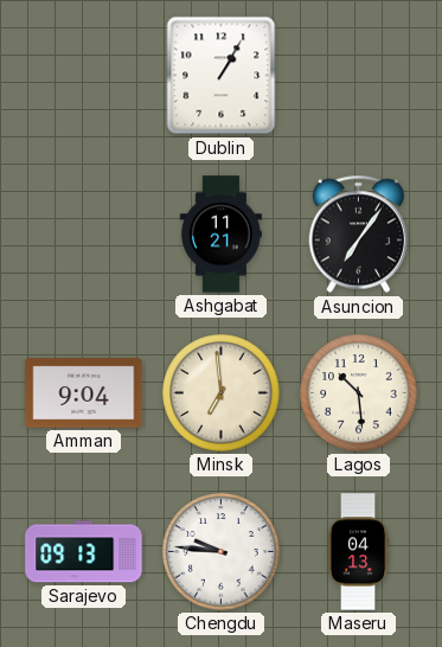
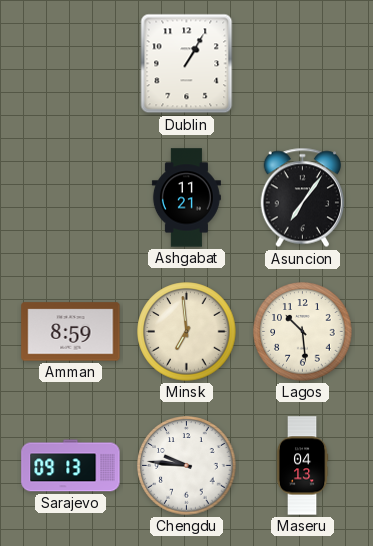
Amman: 9:04 -> 8:59 (71, 332)
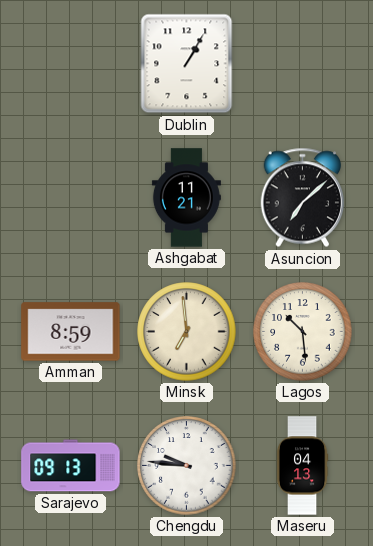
Asuncion: 7:06 -> 7:08 (303, 198)
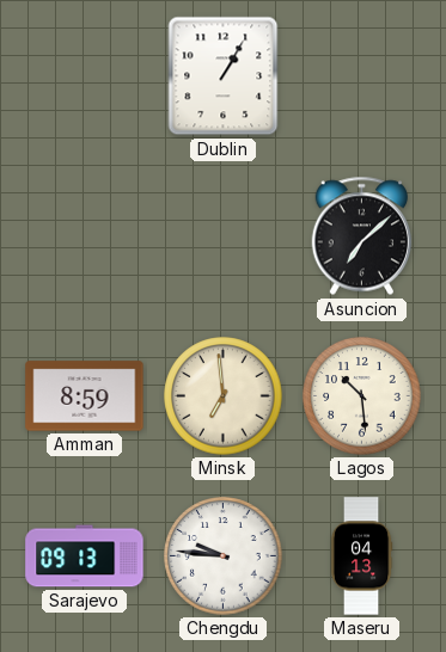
Ashgabat: 11:21 -> none (186, 198)
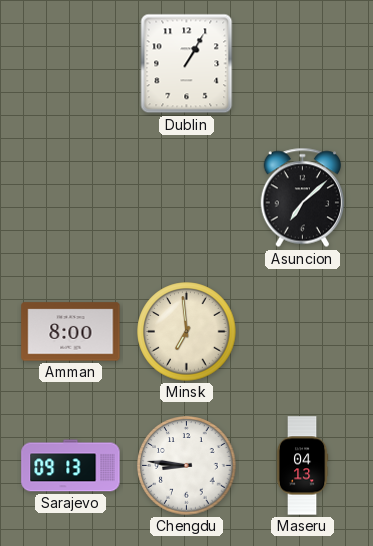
Amman: 8:59 -> 8:00 (71, 332)
Lagos: 10:29 -> none (362, 396)
Chengdu: 9:46 -> 8:46 (187, 466)
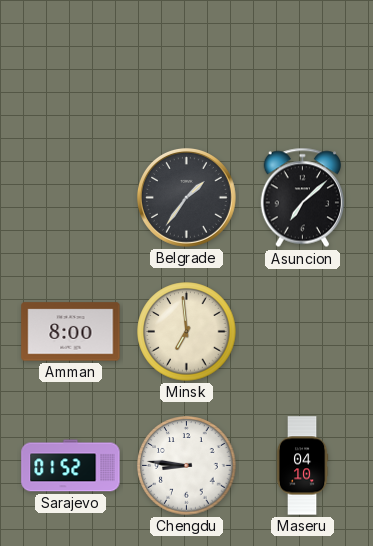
Dublin: 1:05 -> none (187, 64)
Belgrade: none -> 1:36 (186, 197)
Sarajevo: 09:13 -> 01:52 (71, 466)
Maseru: 04:13 -> 04:10 (302, 466)
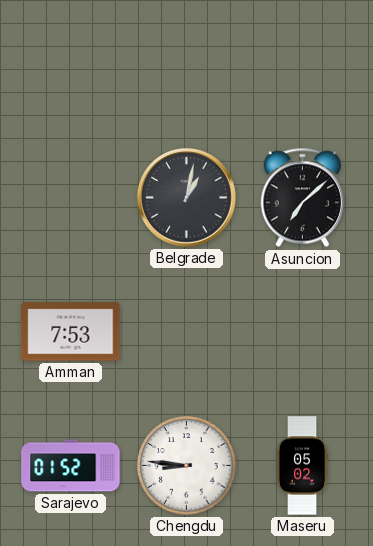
Belgrade: 1:36 -> 1:02 (186, 197)
Amman: 8:00 -> 7:53 (71, 332)
Minsk: 6:59 -> none (187, 332)
Maseru: 04:10 -> 05:02 (302, 466)
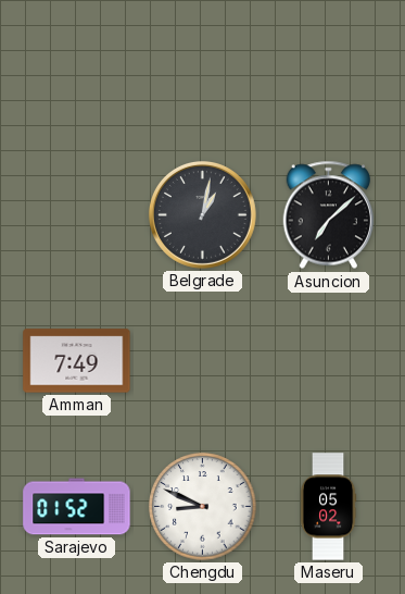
Amman: 7:53 -> 7:49 (77, 361)
Chengdu: 8:46 -> 8:49 (203, 507)
